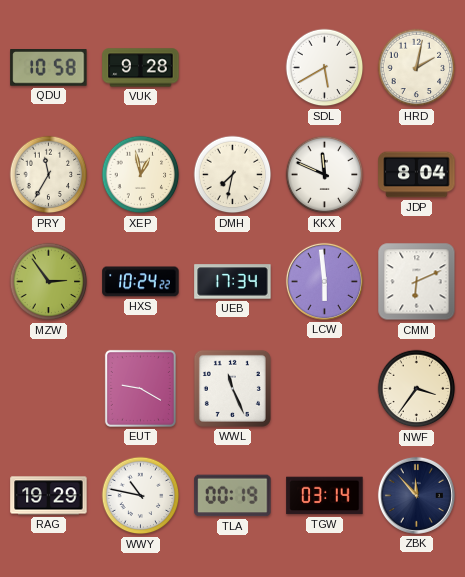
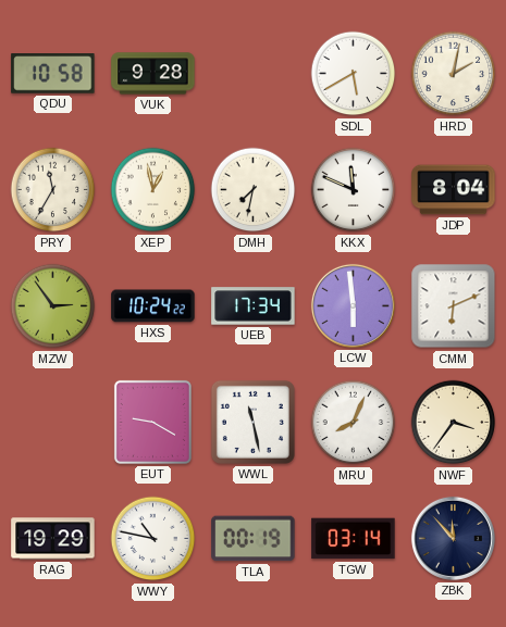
WWL: 11:26 -> 11:28 (252, 422)
MRU: none -> 8:04 (354, 423)
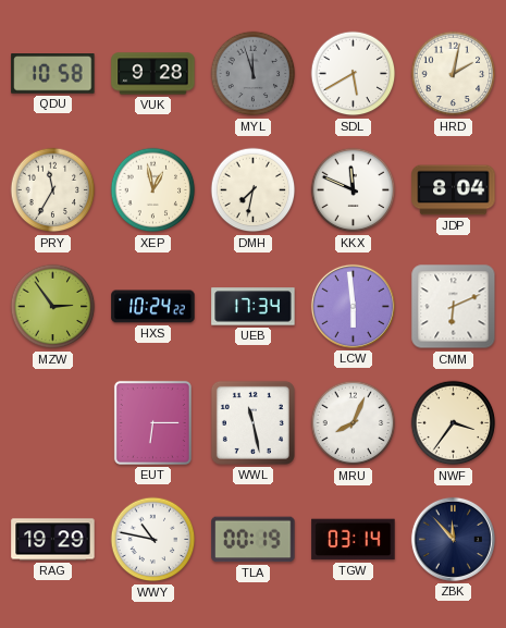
MYL: none -> 11:57 (254, 74)
EUT: 9:20 -> 6:15 (152, 422)
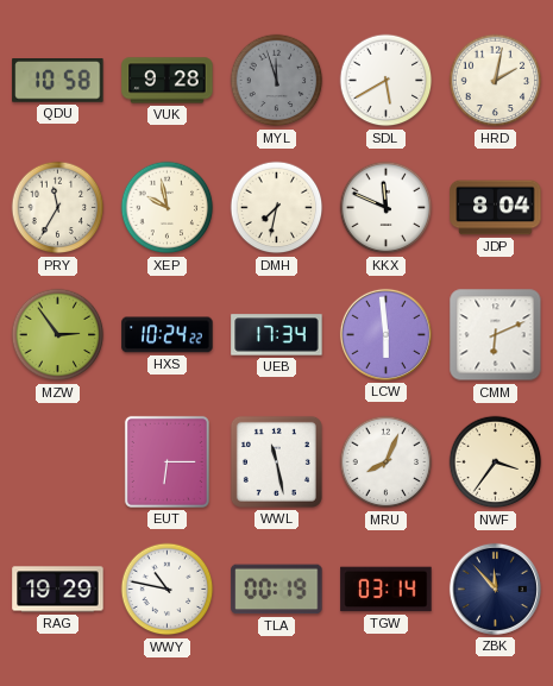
XEP: 12:58 -> 9:58 (168, 208)
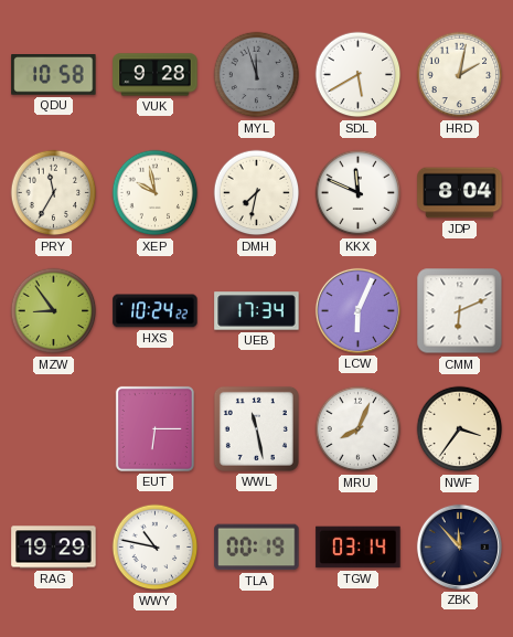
MZW: 2:54 -> 8:54 (54, 311)
LCW: 5:59 -> 6:04 (357, 310)
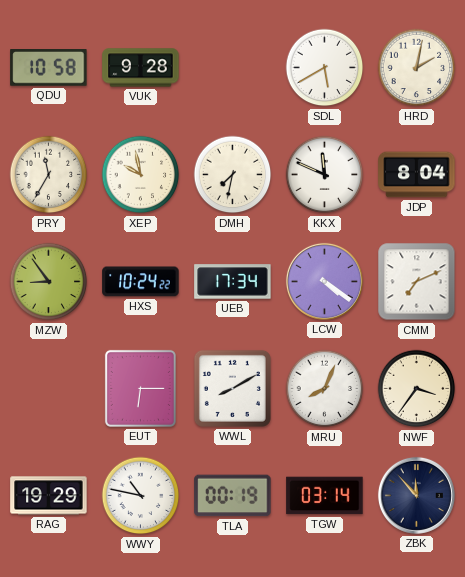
MYL: 11:57 -> none (257, 75)
LCW: 6:04 -> 4:21 (324, 281)
CMM: 6:11 -> 7:11 (417, 282)
WWL: 11:28 -> 8:10 (232, 388)
